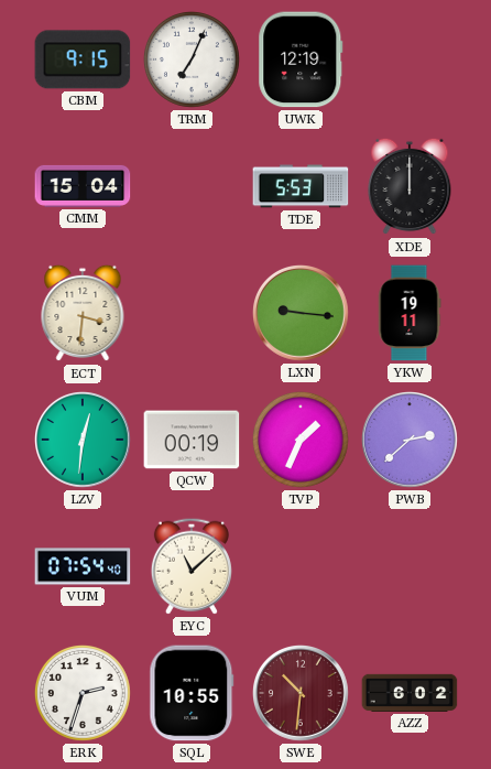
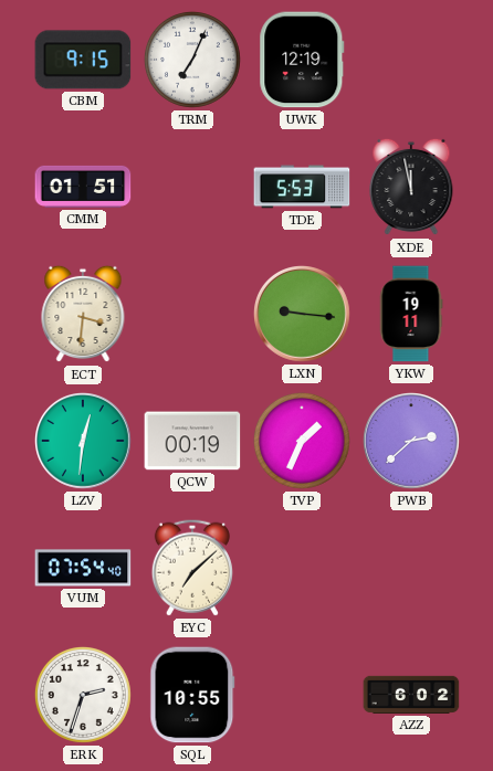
CMM: 15:04 -> 01:51 (83, 187)
XDE: 12:00 -> 11:58 (411, 187)
EYC: 11:08 -> 7:08 (192, 568)
SWE: 10:31 -> none (302, 694)
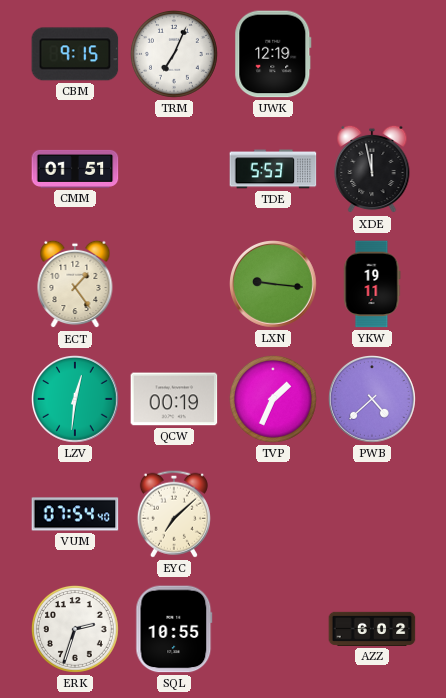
ECT: 3:31 -> 1:24 (75, 284)
PWB: 2:38 -> 4:38 (373, 400)
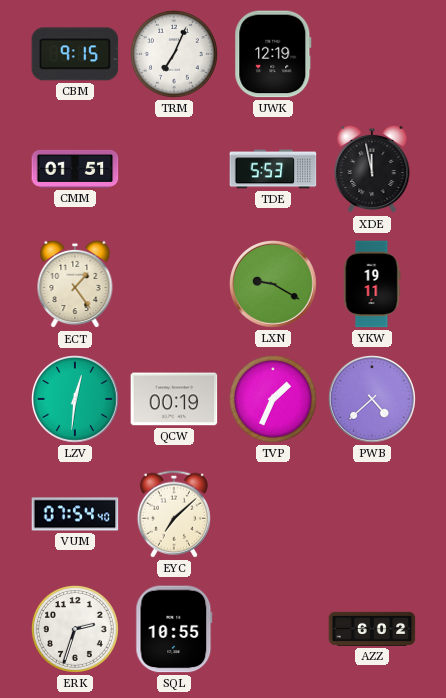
LXN: 9:16 -> 9:20 (274, 285)
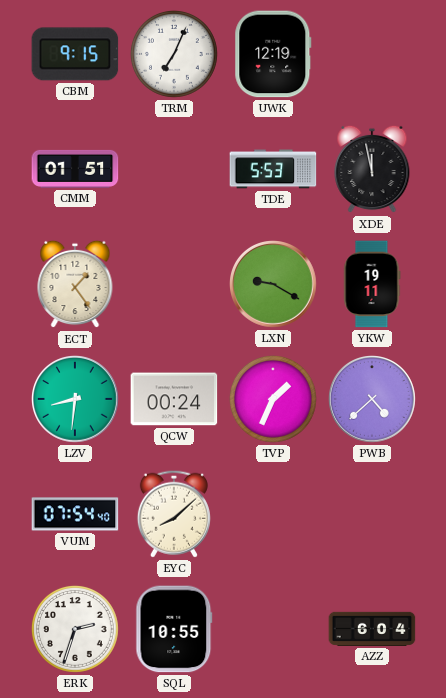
LZV: 12:31 -> 8:31 (76, 400)
QCW: 00:19 -> 00:24 (174, 399)
EYC: 7:08 -> 8:08 (174, 514)
AZZ: 6:02 -> 6:04 (372, 629)
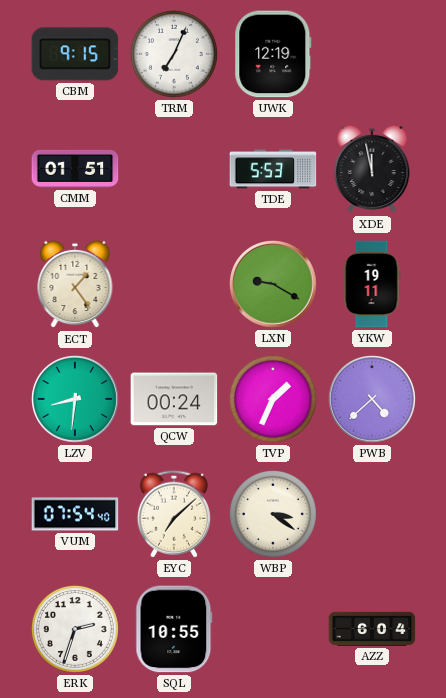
EYC: 8:08 -> 7:08 (174, 514)
WBP: none -> 3:21 (273, 514)
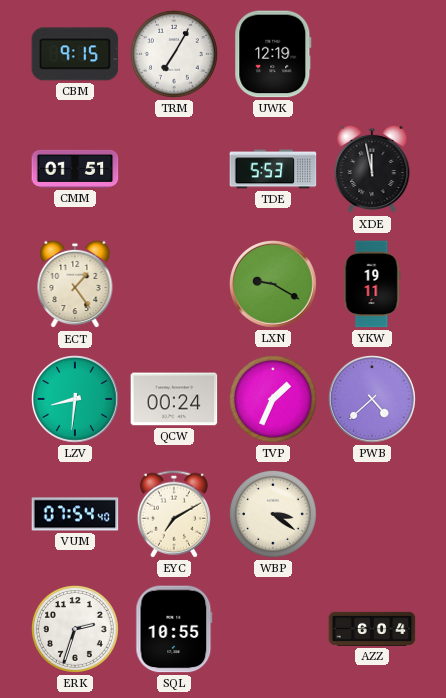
TRM: 7:04 -> 7:05 (174, 54)
EYC: 7:08 -> 7:10 (174, 514)
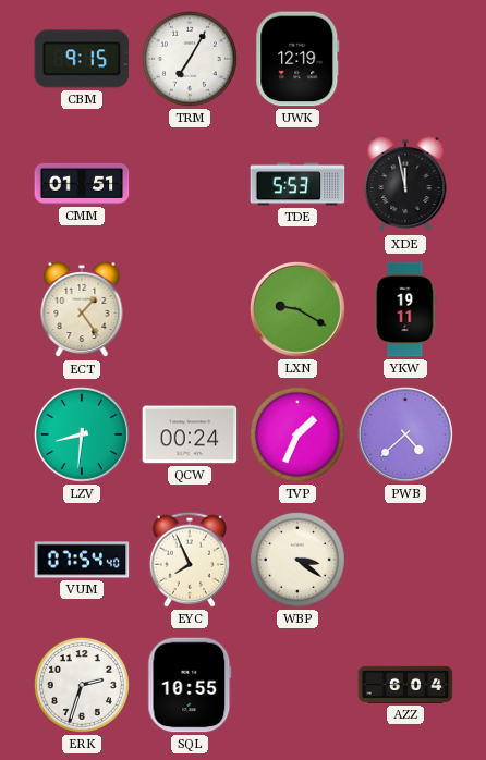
EYC: 7:10 -> 7:56 (190, 560)
